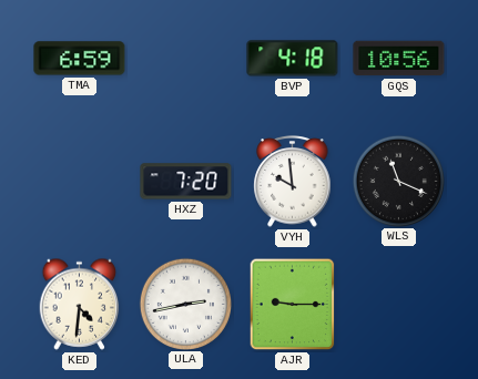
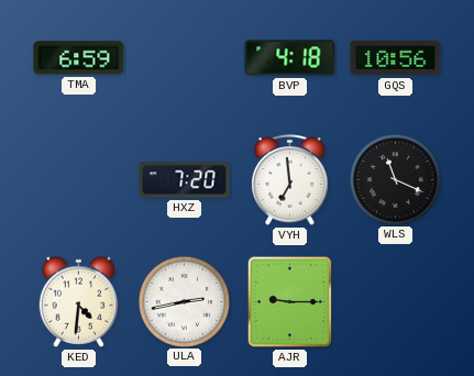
VYH: 9:59 -> 6:59 (290, 180)
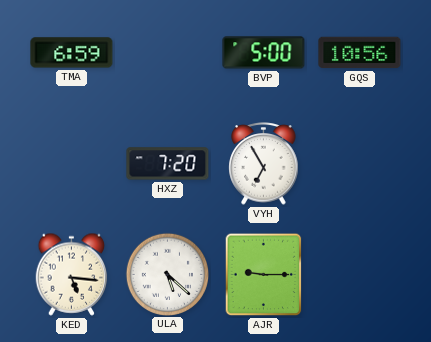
BVP: 4:18 -> 5:00 (264, 53)
VYH: 6:59 -> 6:55 (264, 164)
WLS: 11:19 -> none (395, 179)
KED: 4:31 -> 5:16 (72, 274)
ULA: 2:43 -> 5:22 (167, 274)
